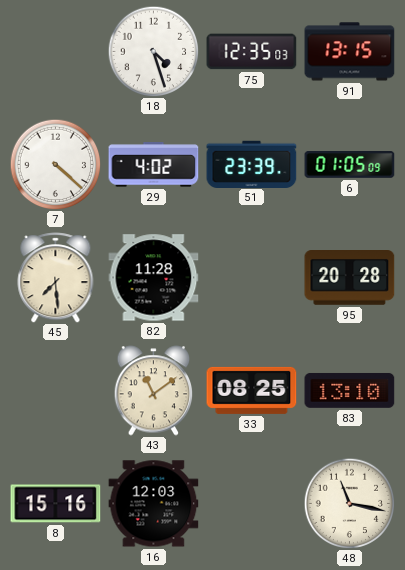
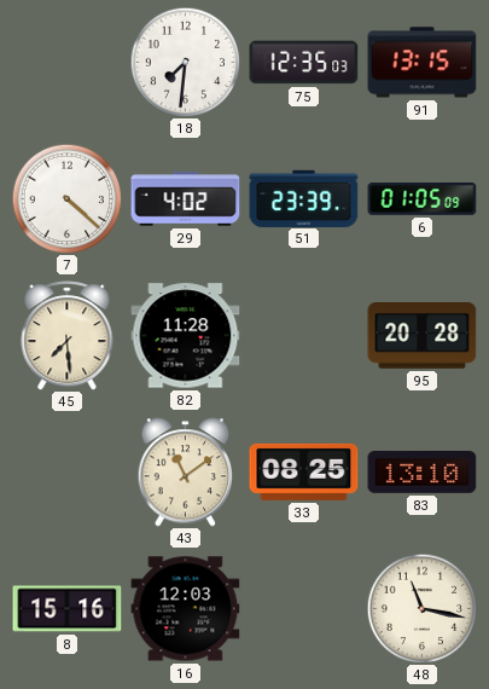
18: 4:27 -> 7:31 (185, 62)
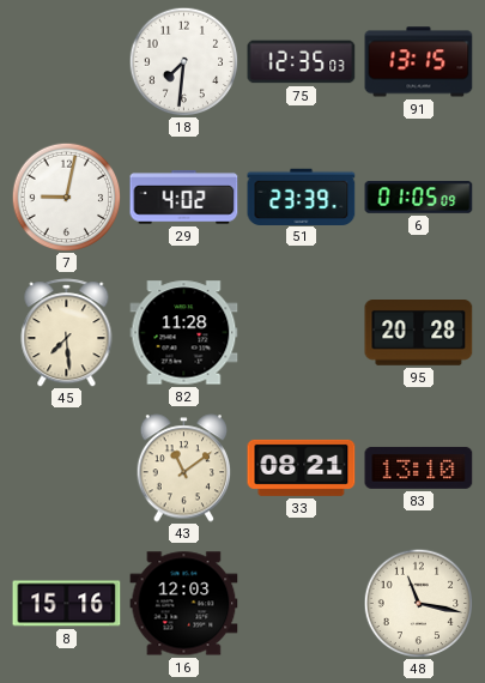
7: 4:22 -> 9:02 (66, 197)
33: 08:25 -> 08:21 (302, 467)
